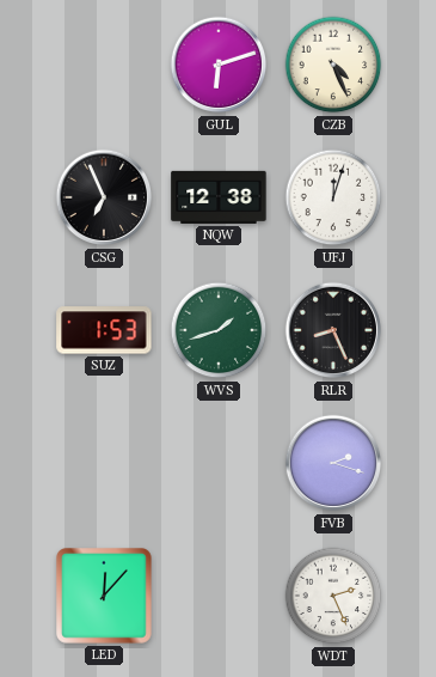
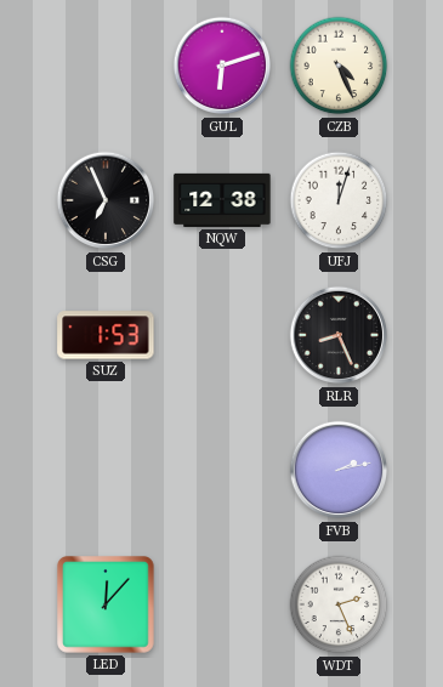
WVS: 1:42 -> none (219, 330)
FVB: 2:18 -> 2:13 (339, 470)
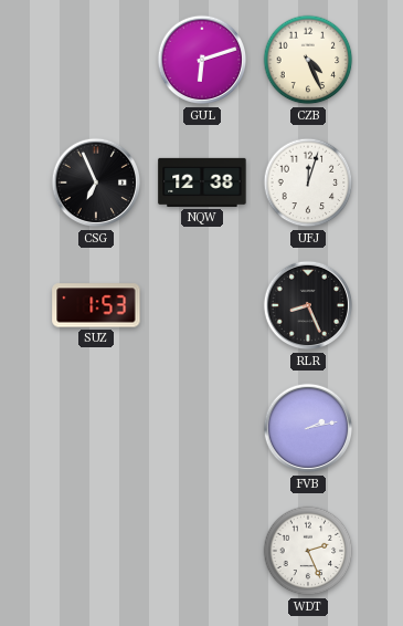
LED: 12:07 -> none (106, 606)
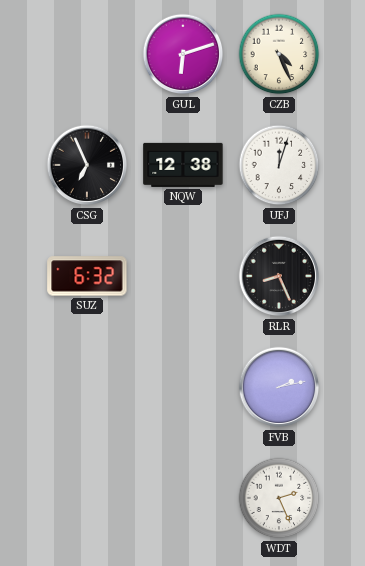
SUZ: 1:53 -> 6:32 (87, 276)
